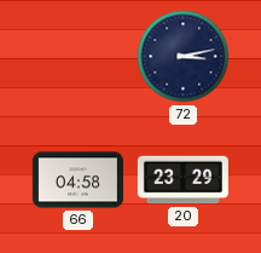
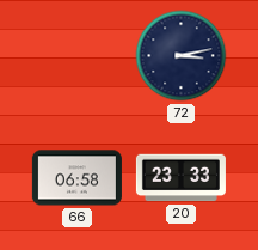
66: 04:58 -> 06:58 (76, 178)
20: 23:29 -> 23:33 (180, 178)
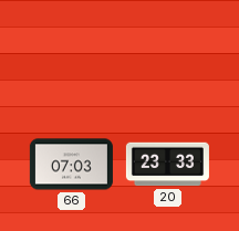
72: 3:13 -> none (182, 56)
66: 06:58 -> 07:03 (71, 165)
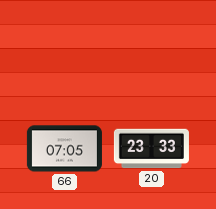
66: 07:03 -> 07:05 (64, 149)
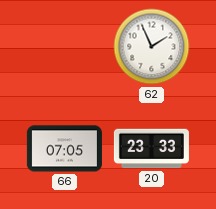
62: none -> 1:56 (152, 47)
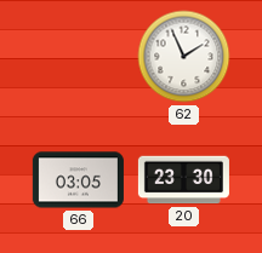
66: 07:05 -> 03:05 (78, 180)
20: 23:33 -> 23:30 (183, 180)
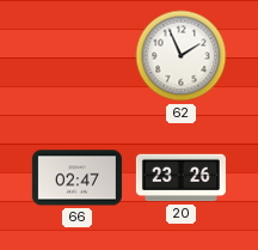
66: 03:05 -> 02:47 (76, 178)
20: 23:30 -> 23:26 (180, 178)
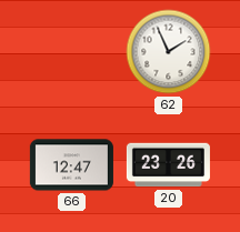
66: 02:47 -> 12:47 (71, 165)
